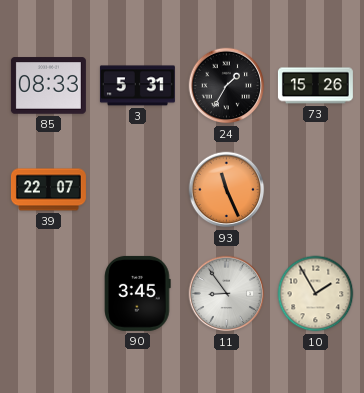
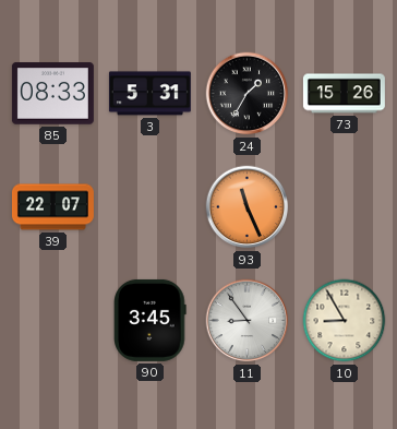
10: 1:55 -> 8:55 (345, 321)
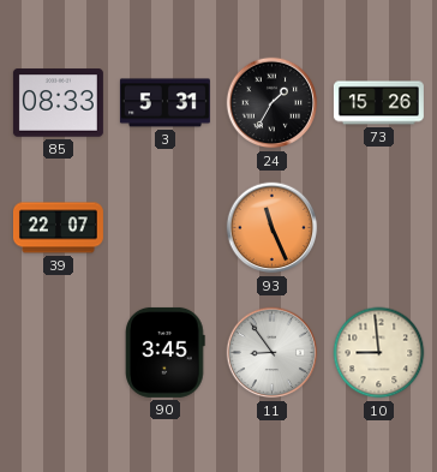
10: 8:55 -> 8:59 (379, 353)
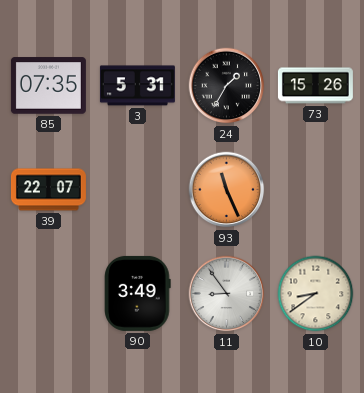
85: 08:33 -> 07:35 (48, 86)
90: 3:45 -> 3:49 (138, 293)
10: 8:59 -> 8:39 (316, 294)
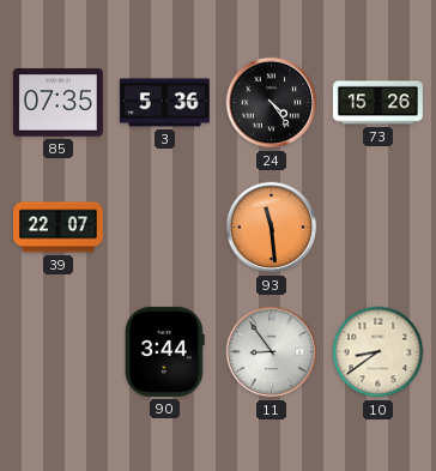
3: 5:31 -> 5:36 (164, 103)
24: 1:35 -> 4:24 (272, 103)
93: 11:26 -> 11:29 (272, 228)
90: 3:49 -> 3:44 (165, 351)
